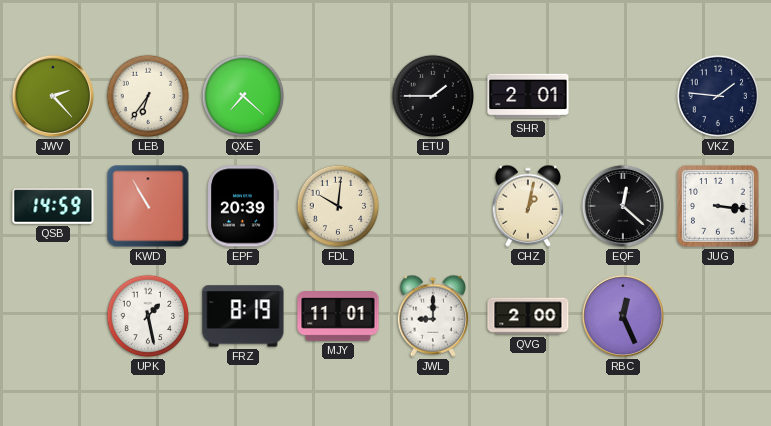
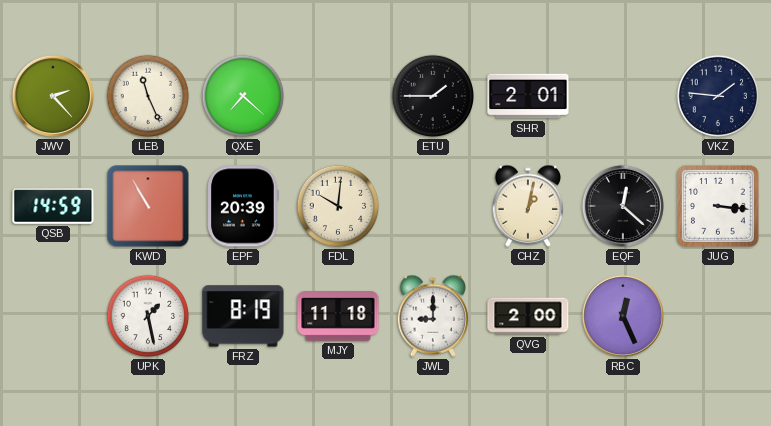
LEB: 6:36 -> 11:26 (148, 96)
MJY: 11:01 -> 11:18 (338, 317)
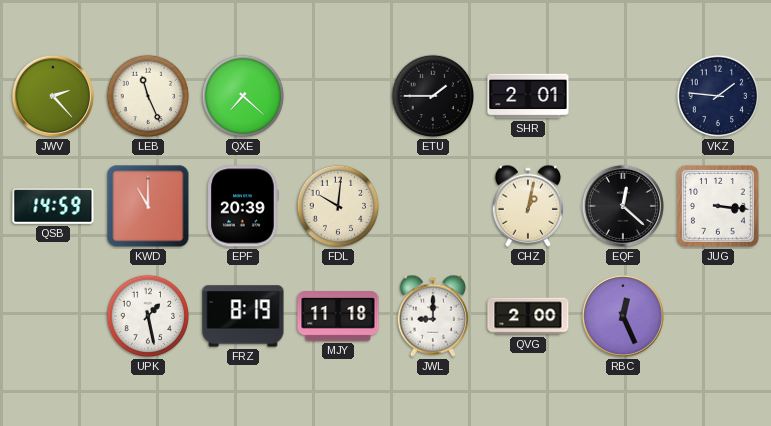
KWD: 10:55 -> 11:00 (148, 206)
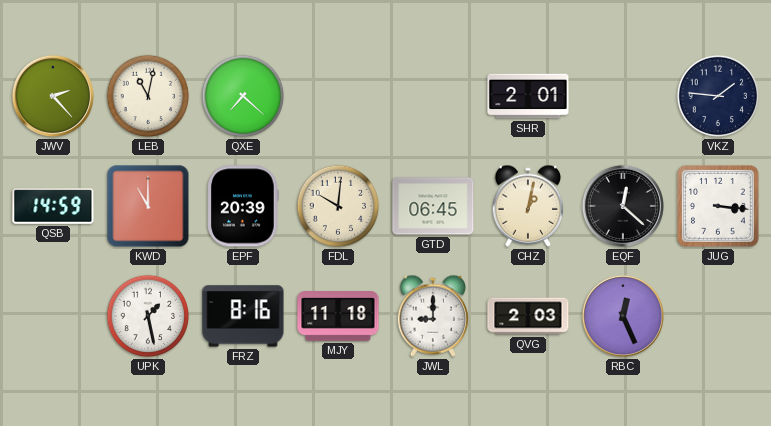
LEB: 11:26 -> 11:02 (148, 96)
ETU: 1:45 -> none (433, 96)
GTD: none -> 06:45 (433, 206)
FRZ: 8:19 -> 8:16 (243, 316)
QVG: 2:00 -> 2:03 (528, 316)
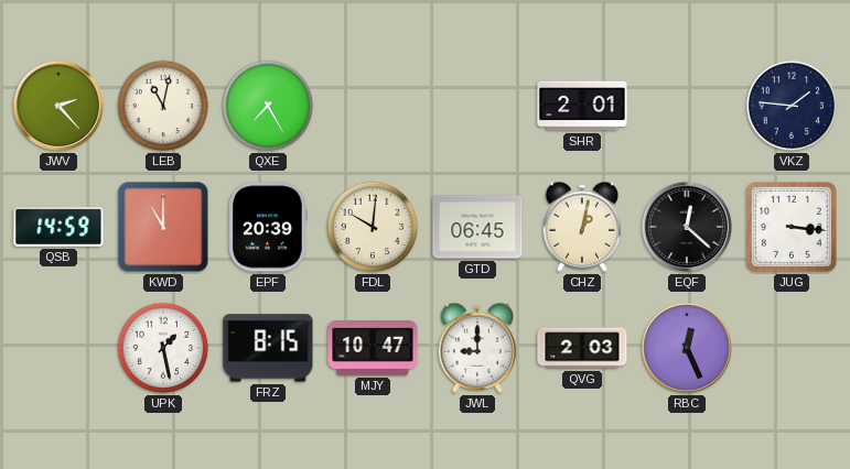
QXE: 7:22 -> 7:25 (268, 106)
FRZ: 8:16 -> 8:15 (268, 348)
MJY: 11:18 -> 10:47 (373, 349)
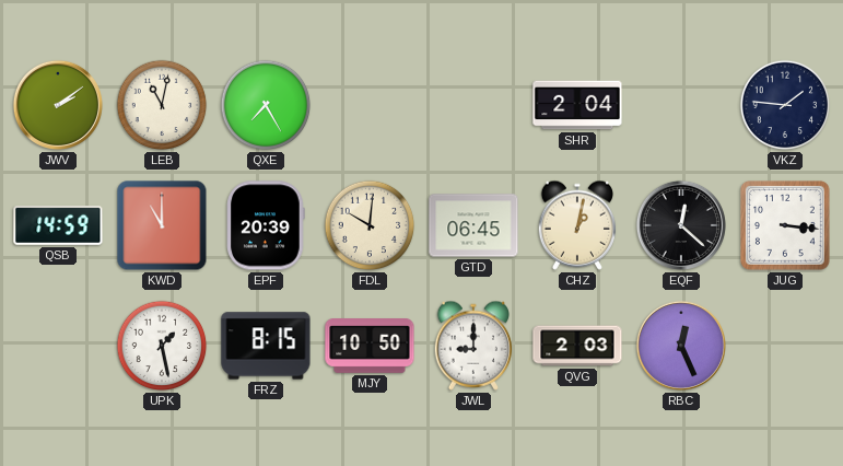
JWV: 2:23 -> 2:09 (58, 105)
SHR: 2:01 -> 2:04 (577, 105)
MJY: 10:47 -> 10:50 (370, 347)
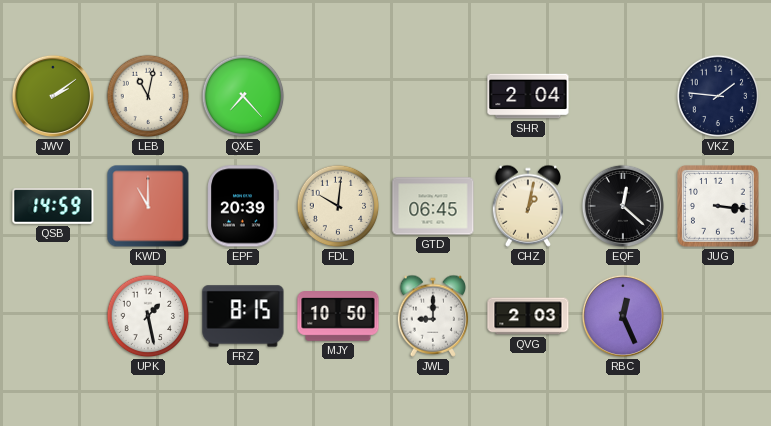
QXE: 7:25 -> 7:23 (243, 96)
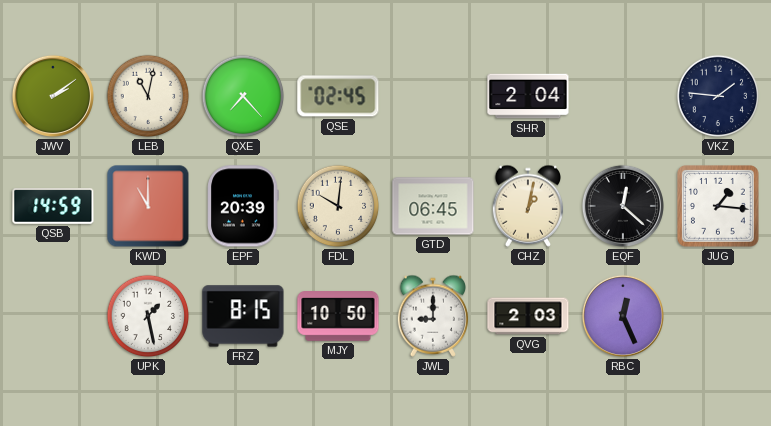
QSE: none -> 02:45 (338, 96)
JUG: 3:16 -> 1:16 (719, 207)
